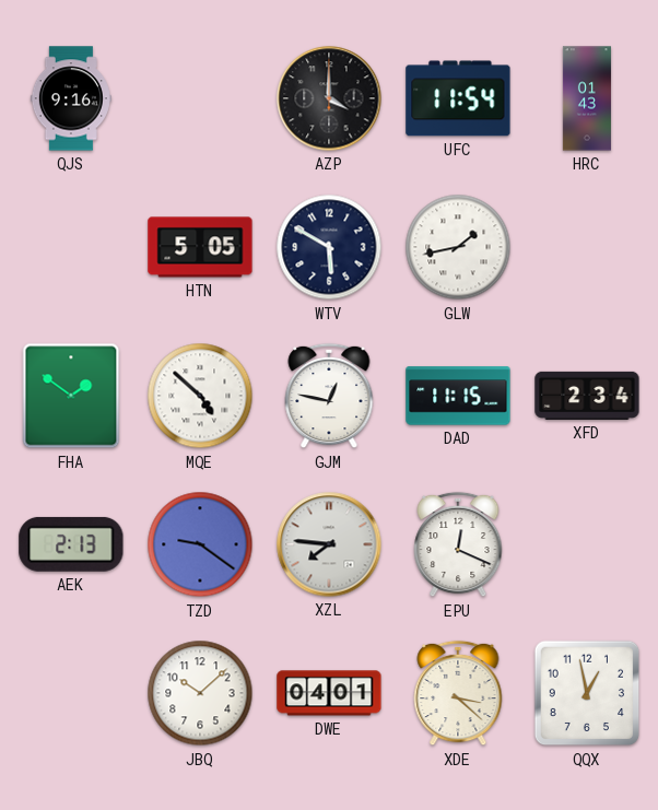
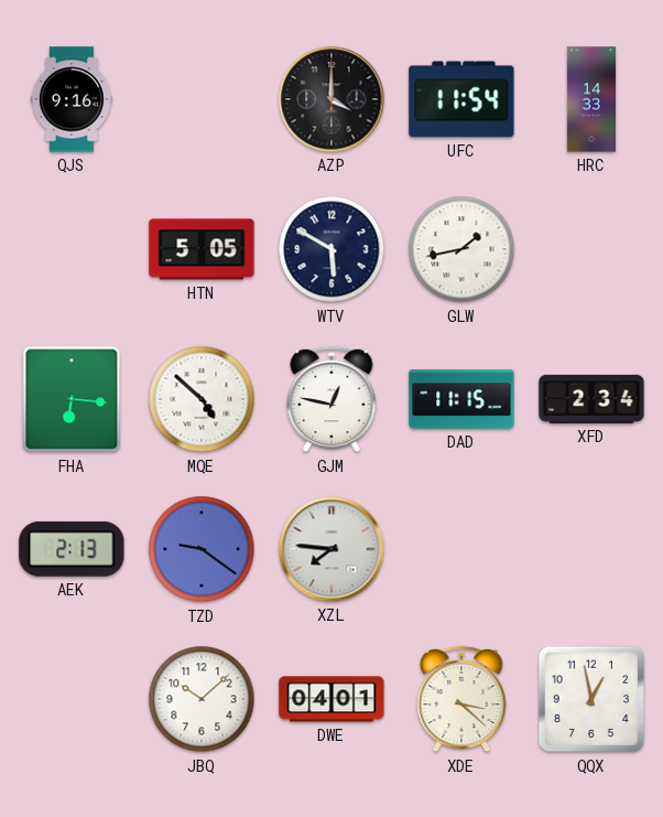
HRC: 01:43 -> 14:33 (590, 99)
FHA: 1:51 -> 6:16 (72, 399)
EPU: 12:19 -> none (458, 544)
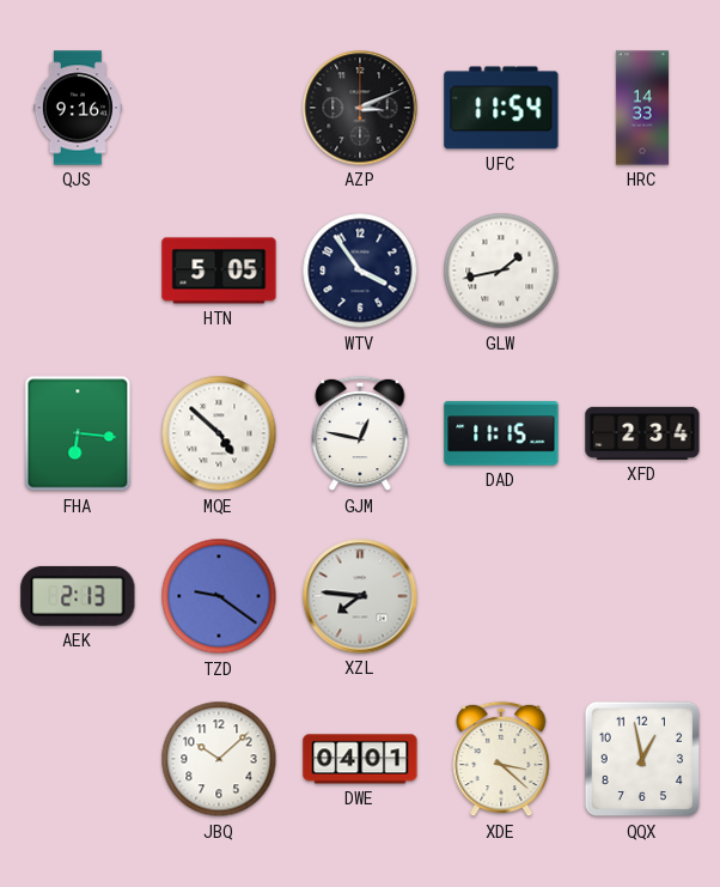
AZP: 4:00 -> 3:11 (360, 108)
WTV: 5:50 -> 3:54 (360, 271)
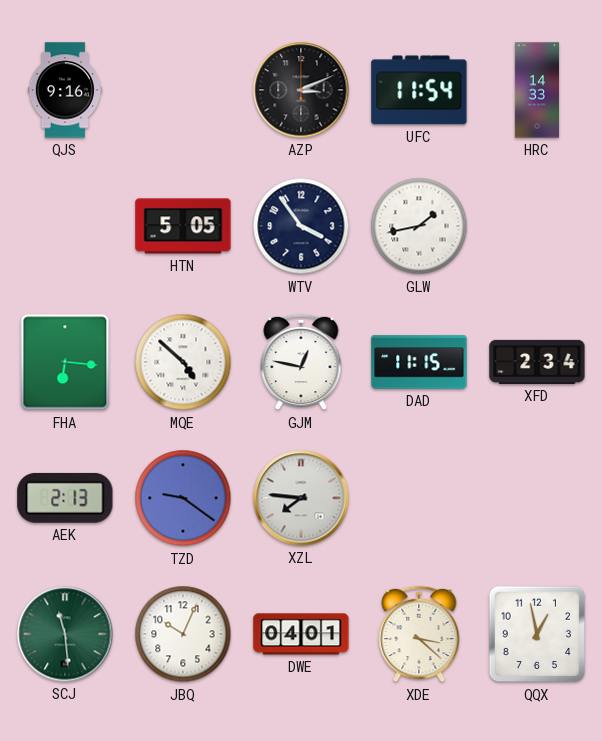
SCJ: none -> 11:29 (65, 634)
JBQ: 10:08 -> 10:04 (183, 634)
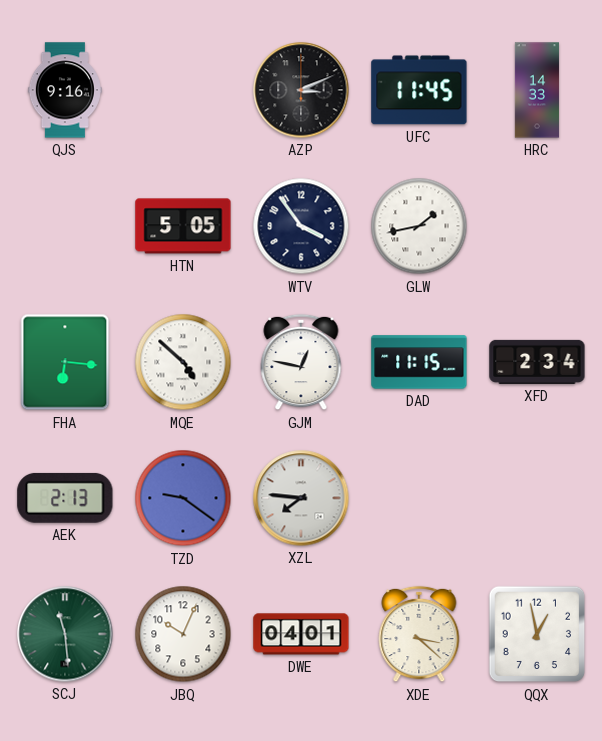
UFC: 11:54 -> 11:45 (419, 90)
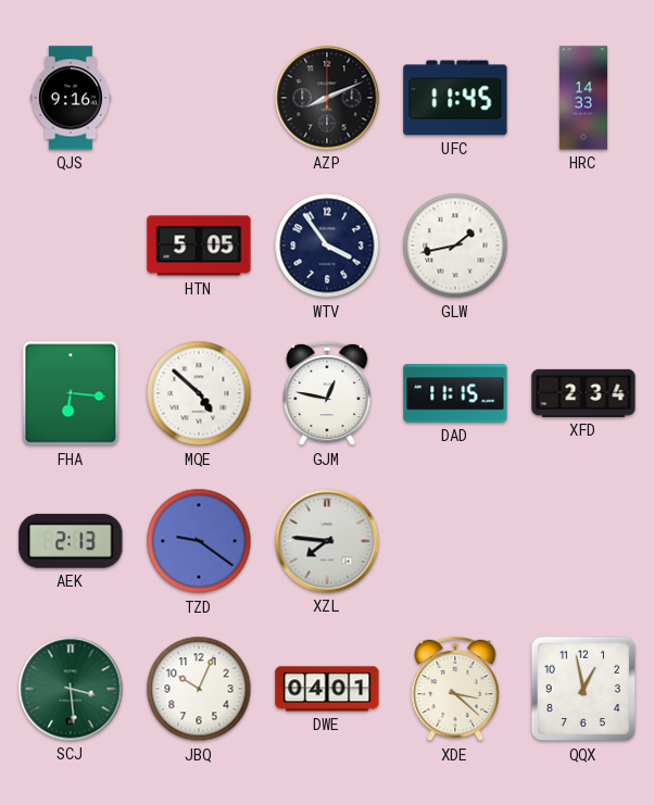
AZP: 3:11 -> 8:11 (327, 98)
SCJ: 11:29 -> 3:29 (71, 689)
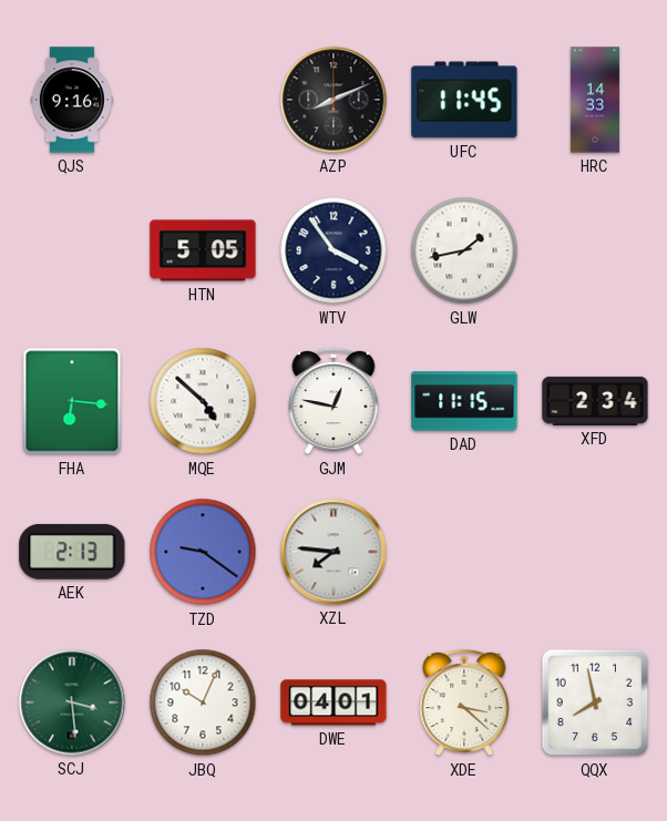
QQX: 12:58 -> 7:58 (595, 702)
